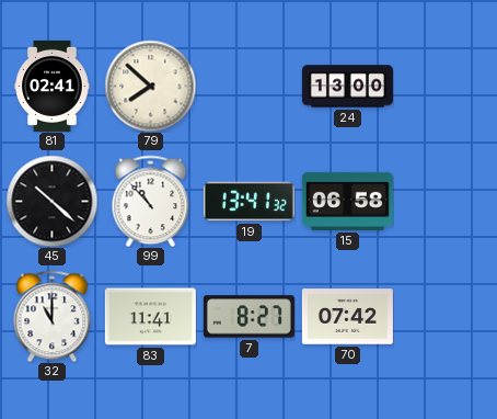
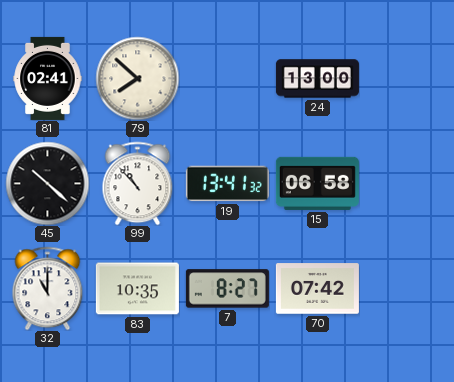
83: 11:41 -> 10:35 (137, 289)
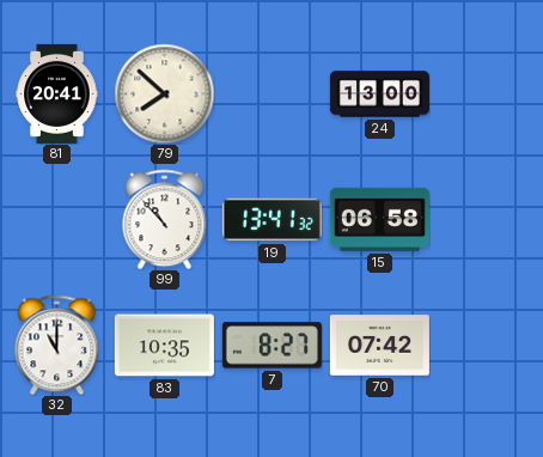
81: 02:41 -> 20:41 (57, 93)
45: 10:22 -> none (47, 183)
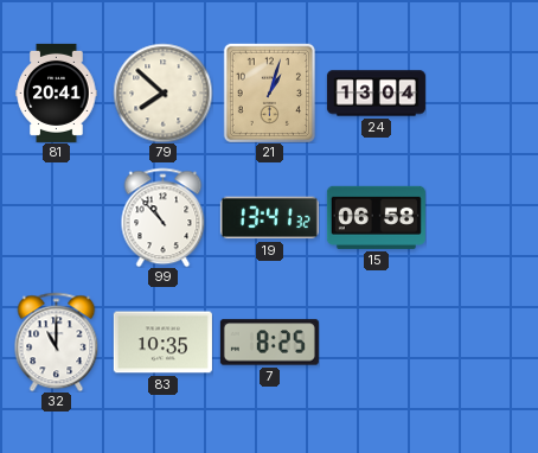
21: none -> 1:03 (269, 92)
24: 13:00 -> 13:04 (376, 94)
7: 8:27 -> 8:25 (269, 343)
70: 07:42 -> none (379, 346)
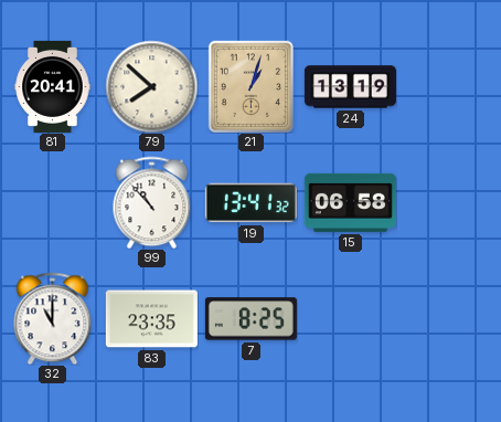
24: 13:04 -> 13:19 (350, 87)
83: 10:35 -> 23:35 (151, 319)
